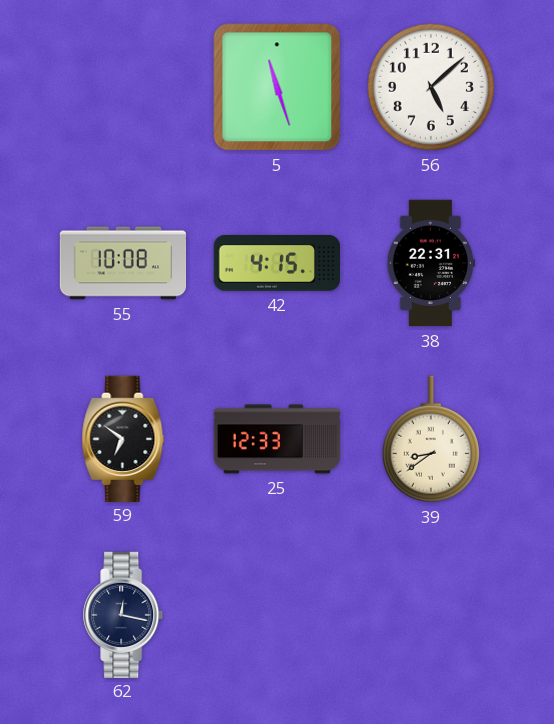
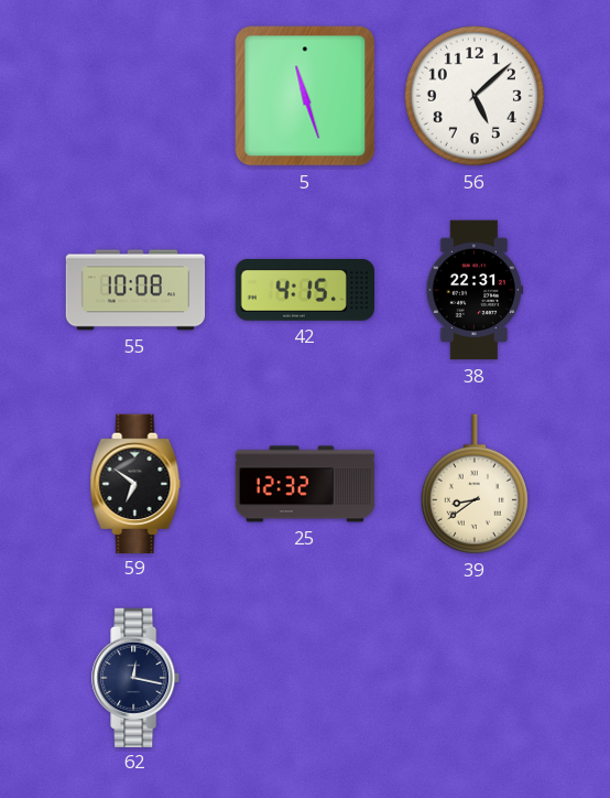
25: 12:33 -> 12:32 (305, 484)
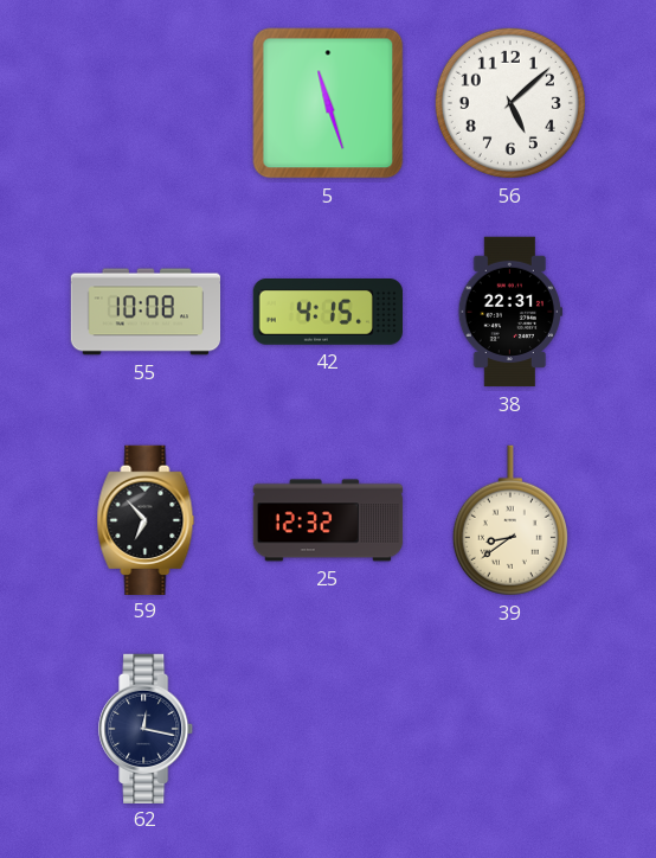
59: 6:51 -> 6:53 (146, 519)
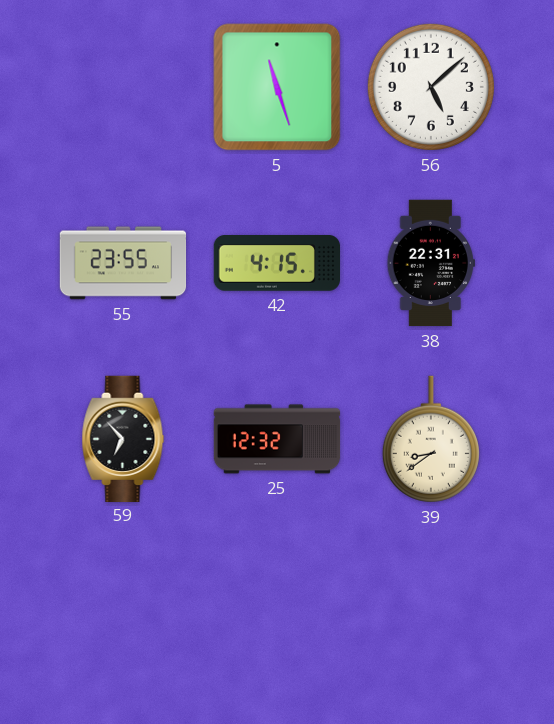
55: 10:08 -> 23:55 (123, 263)
62: 12:17 -> none (147, 728)
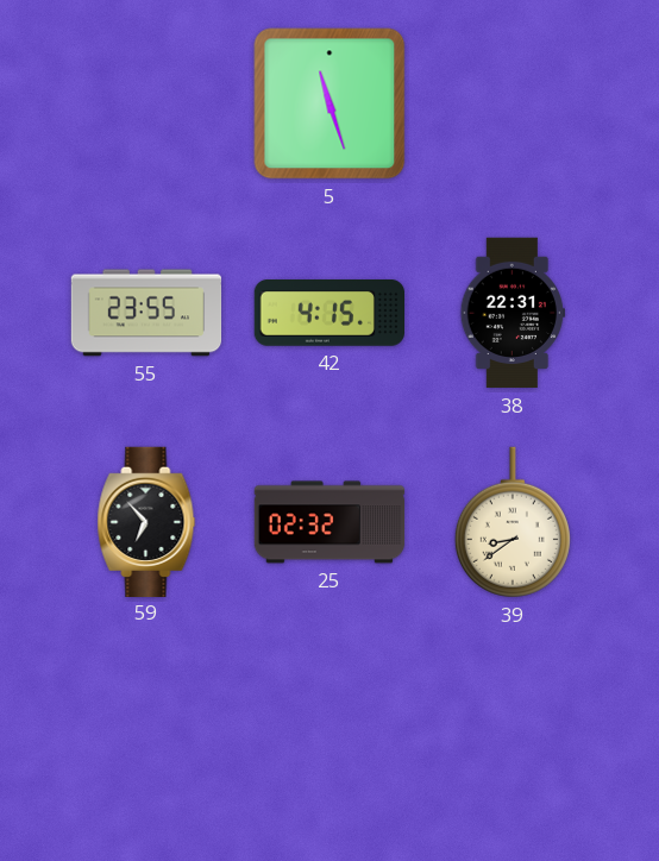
56: 5:08 -> none (431, 87)
25: 12:32 -> 02:32 (329, 522)
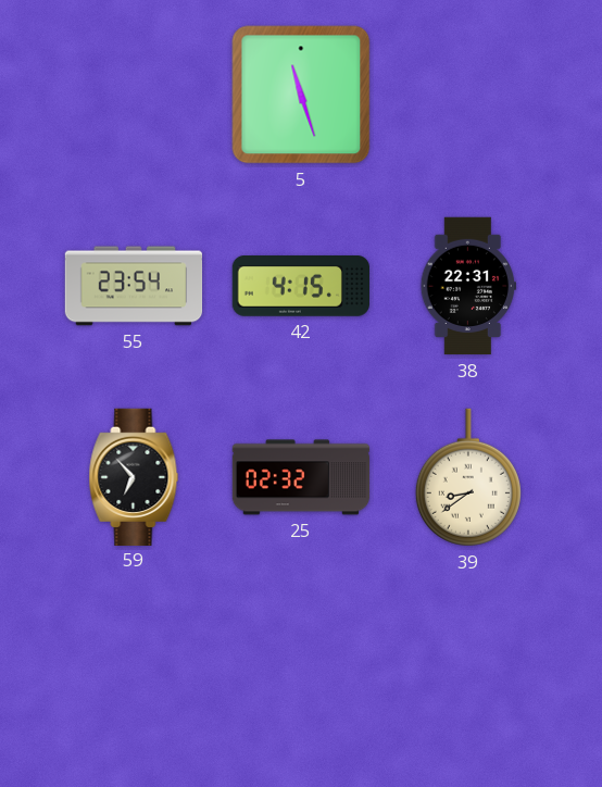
55: 23:55 -> 23:54 (134, 286)
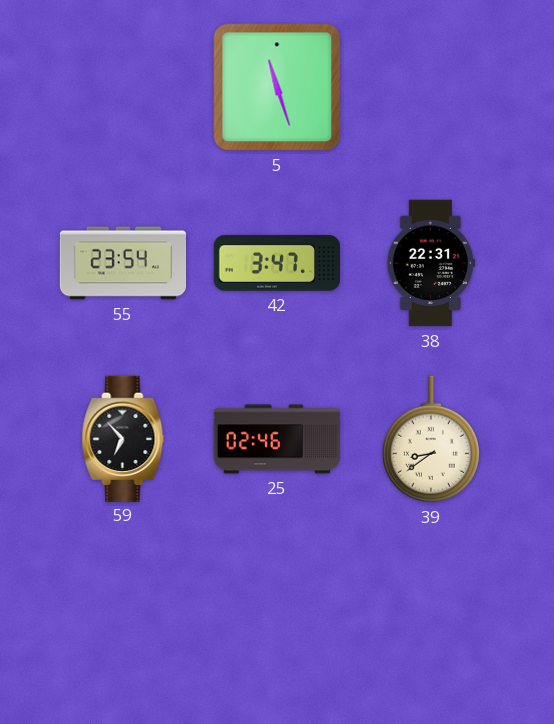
42: 4:15 -> 3:47 (276, 264)
25: 02:32 -> 02:46 (277, 439)
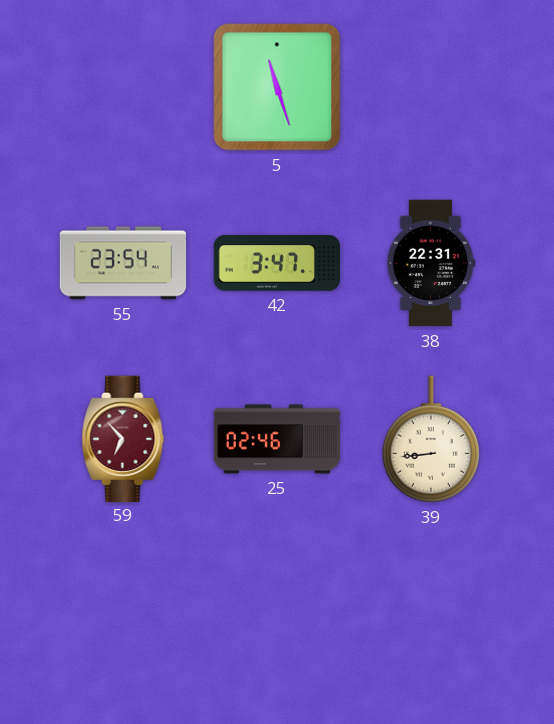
59 dial: black -> burgundy (123, 438)
39: 8:39 -> 8:44 (431, 439)
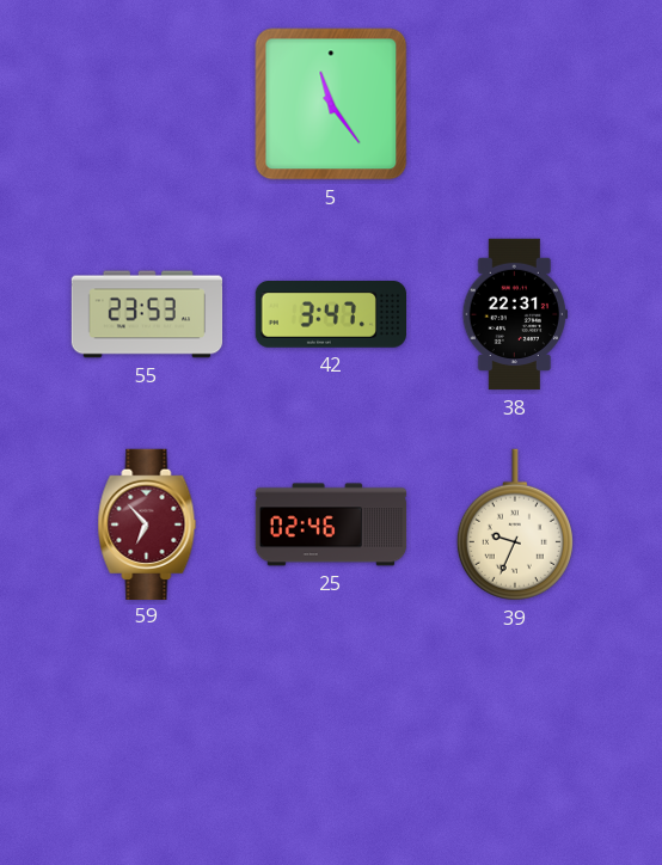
5: 11:27 -> 11:24 (331, 104)
55: 23:54 -> 23:53 (147, 314)
39: 8:44 -> 9:34 (515, 524)
